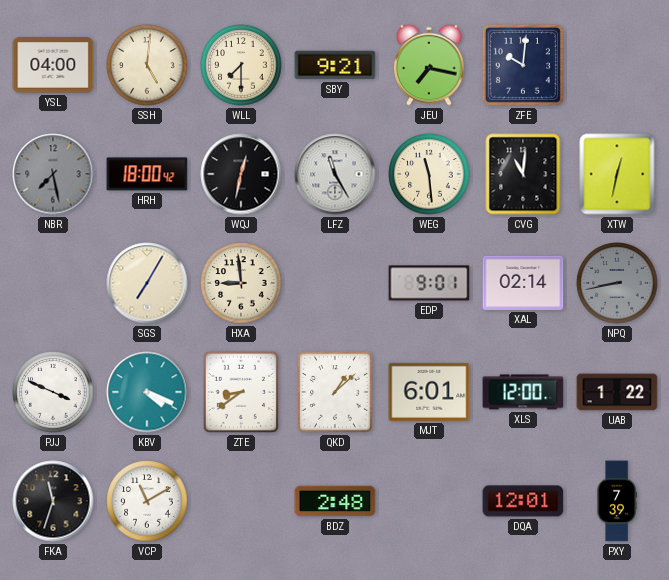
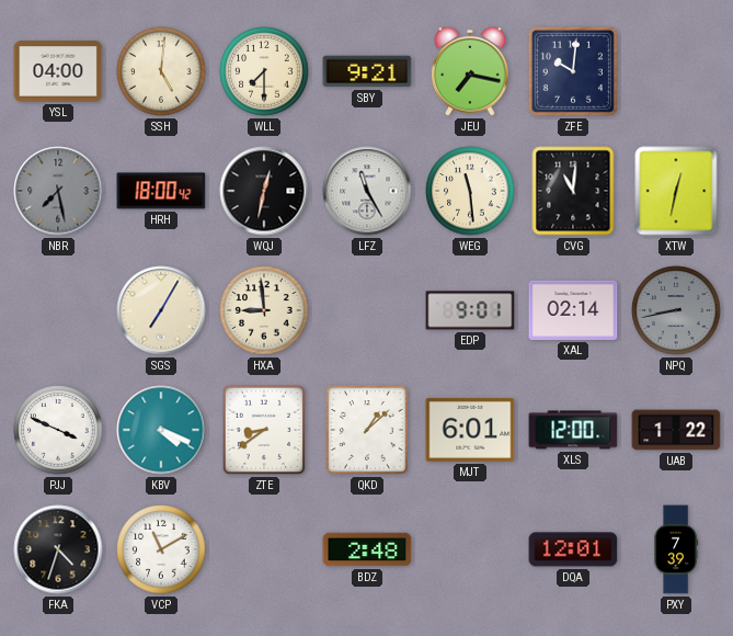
FKA: 11:33 -> 4:33 (58, 549)
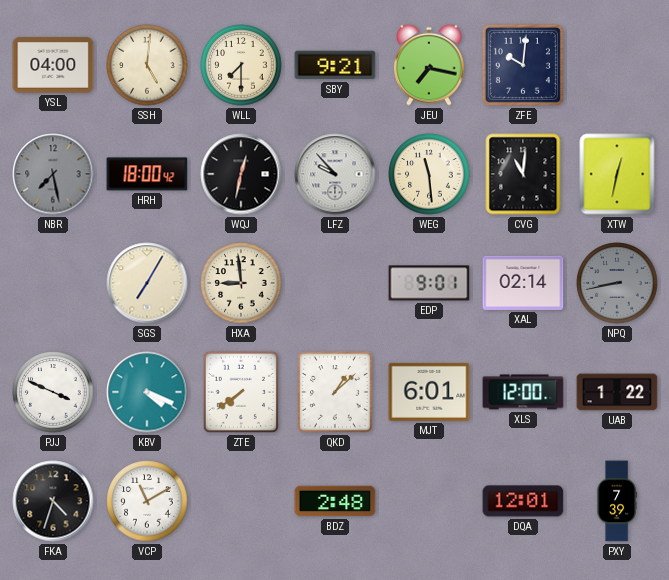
LFZ: 11:25 -> 9:53 (335, 174)
ZTE: 8:39 -> 7:39 (241, 392)
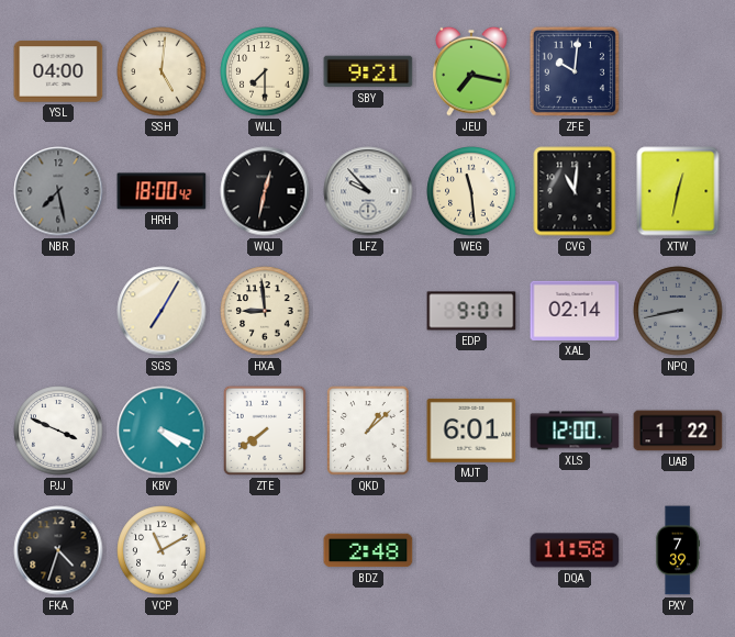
DQA: 12:01 -> 11:58 (575, 550)
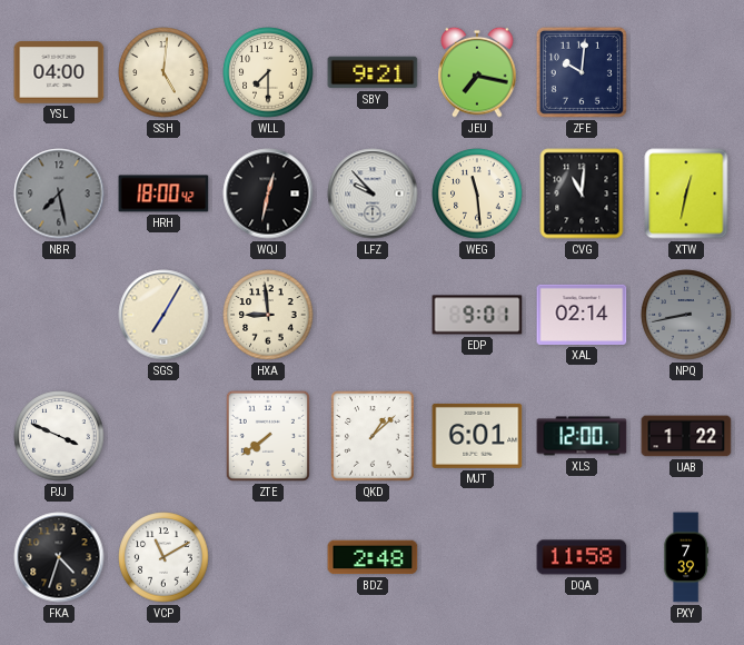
KBV: 4:19 -> none (162, 431)
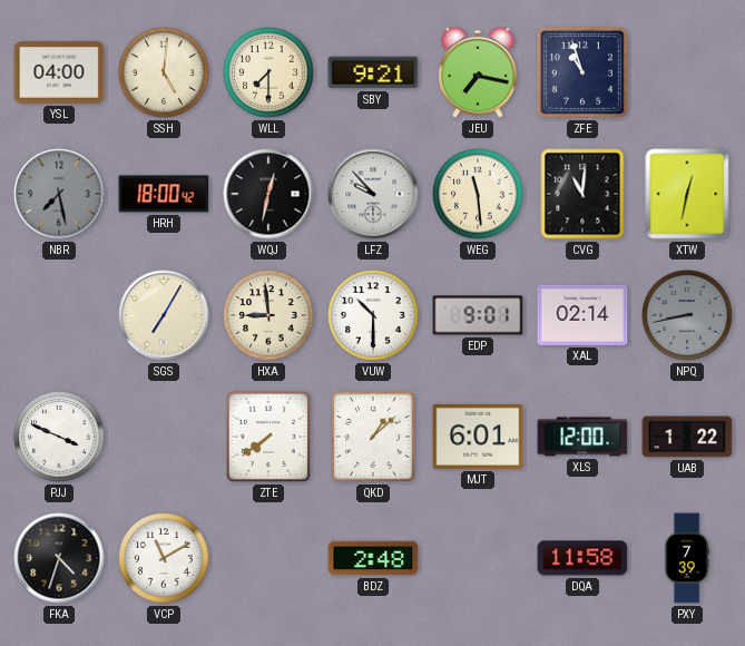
ZFE: 10:01 -> 10:57 (582, 72)
VUW: none -> 10:30 (373, 315)
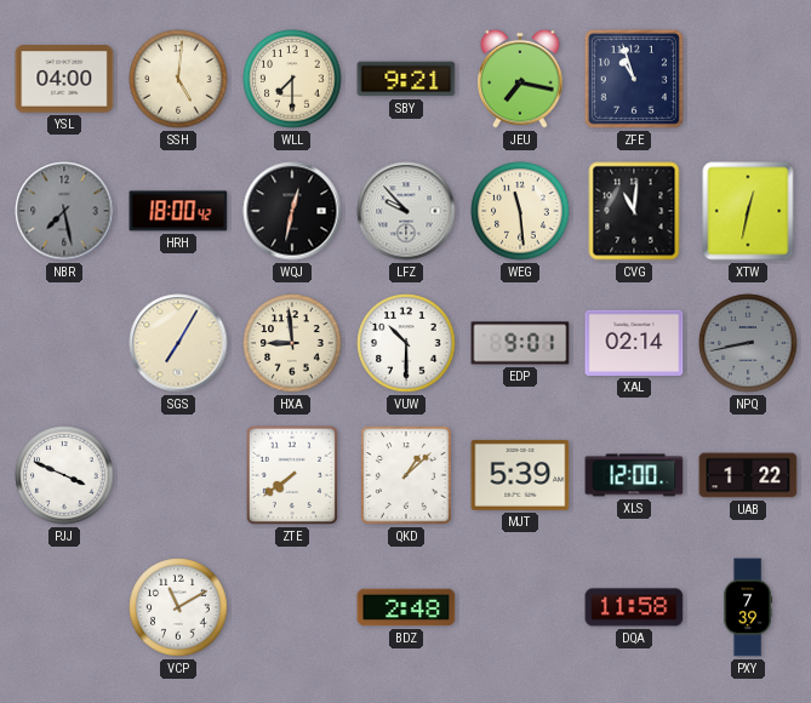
MJT: 6:01 -> 5:39 (520, 475)
FKA: 4:33 -> none (59, 558)
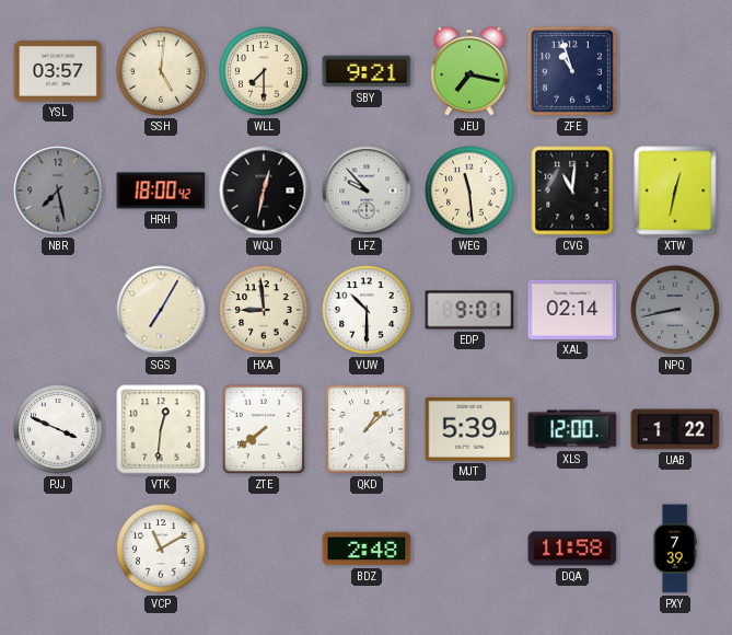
YSL: 04:00 -> 03:57 (58, 71)
VTK: none -> 12:31 (161, 429)
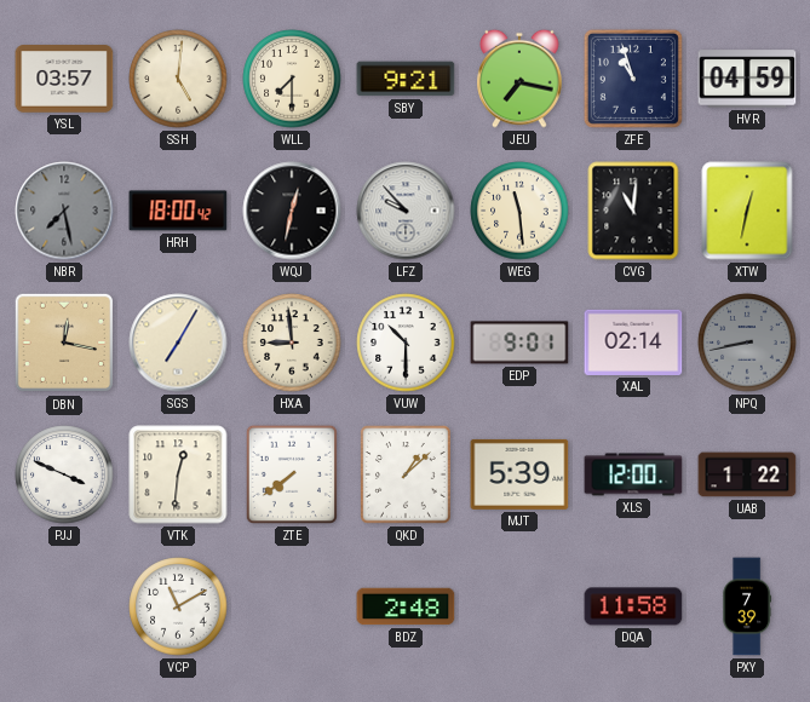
HVR: none -> 04:59 (747, 79)
DBN: none -> 12:17 (64, 343)
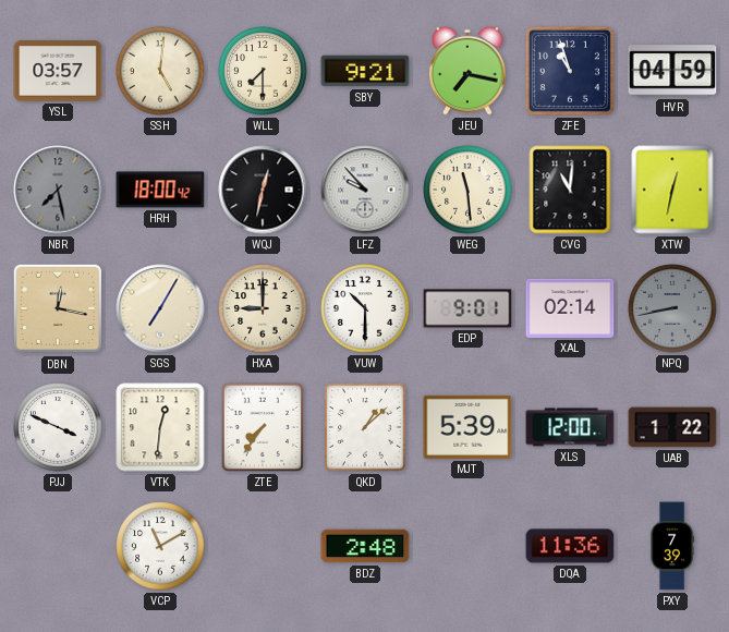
HXA: 8:59 -> 9:00 (263, 308)
ZTE: 7:39 -> 7:36 (263, 427)
DQA: 11:58 -> 11:36 (570, 546)
